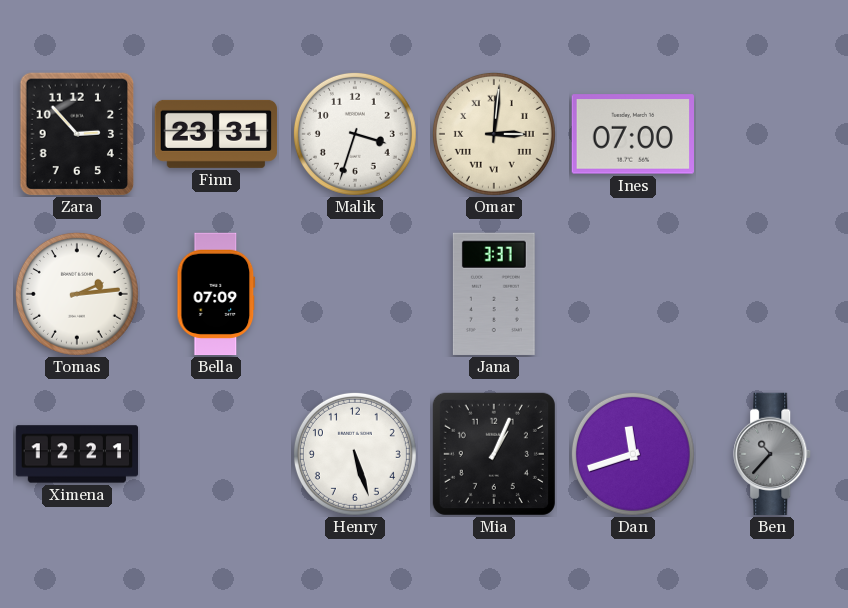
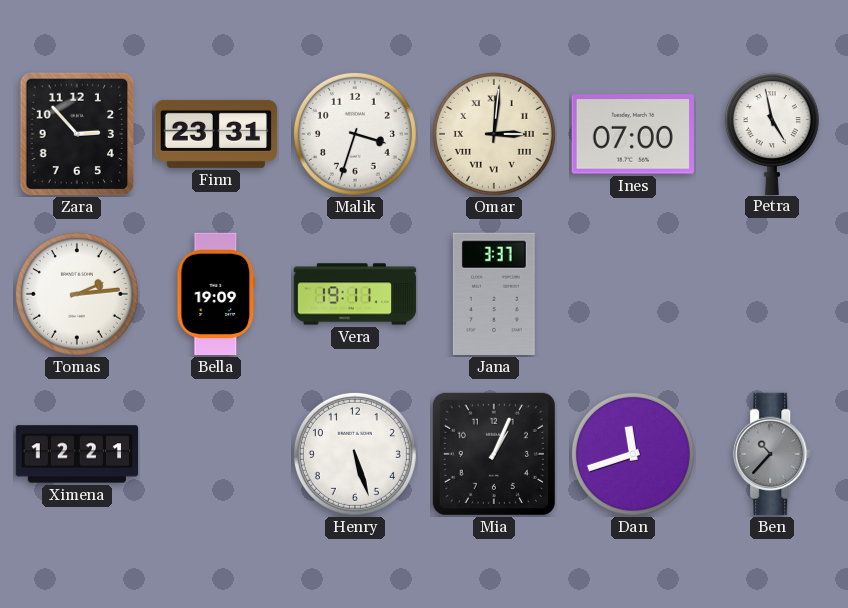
Petra: none -> 4:58 (772, 133)
Bella: 07:09 -> 19:09 (216, 294)
Vera: none -> 19:11 (355, 294)
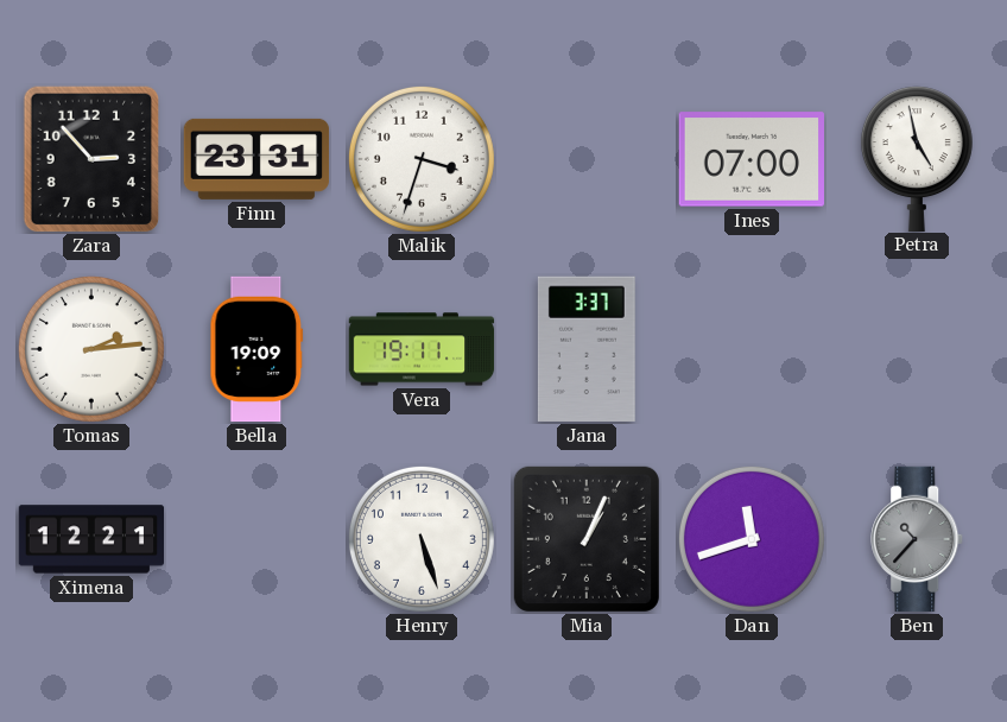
Omar: 3:01 -> none (494, 134)
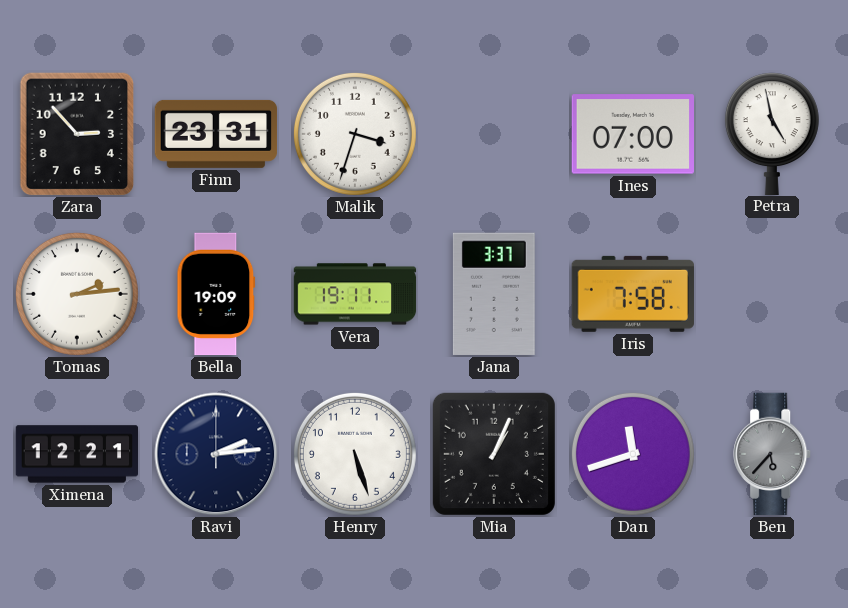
Iris: none -> 7:58 (633, 294)
Ravi: none -> 2:14 (216, 454)
Ben: 10:37 -> 5:37 (773, 454)
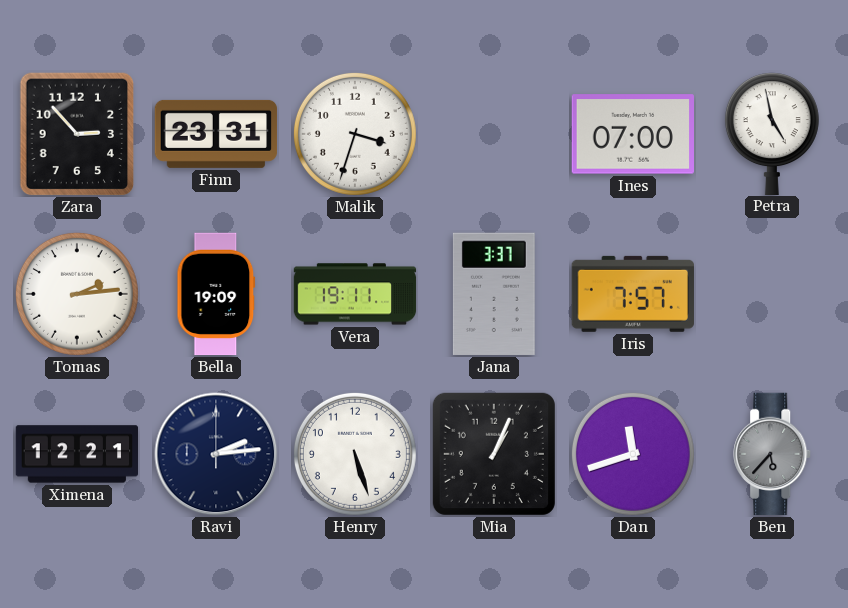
Iris: 7:58 -> 7:57 (633, 294)
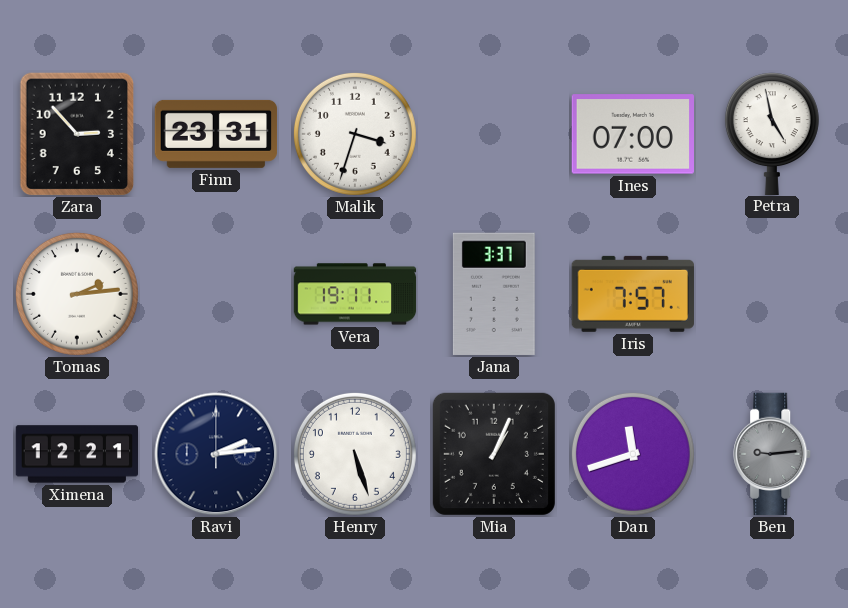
Bella: 19:09 -> none (216, 294)
Ben: 5:37 -> 9:14 (773, 454)
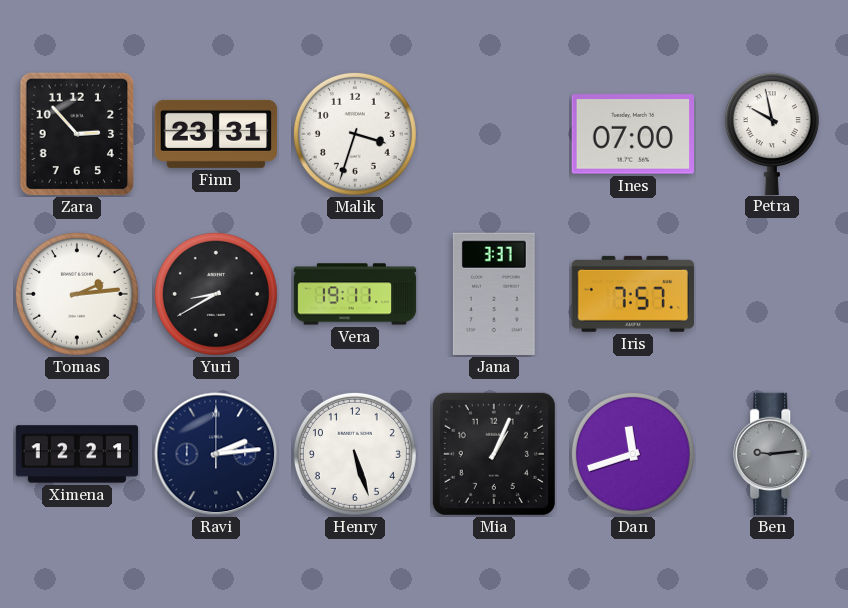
Petra: 4:58 -> 9:58 (772, 133)
Yuri: none -> 8:40 (216, 294)
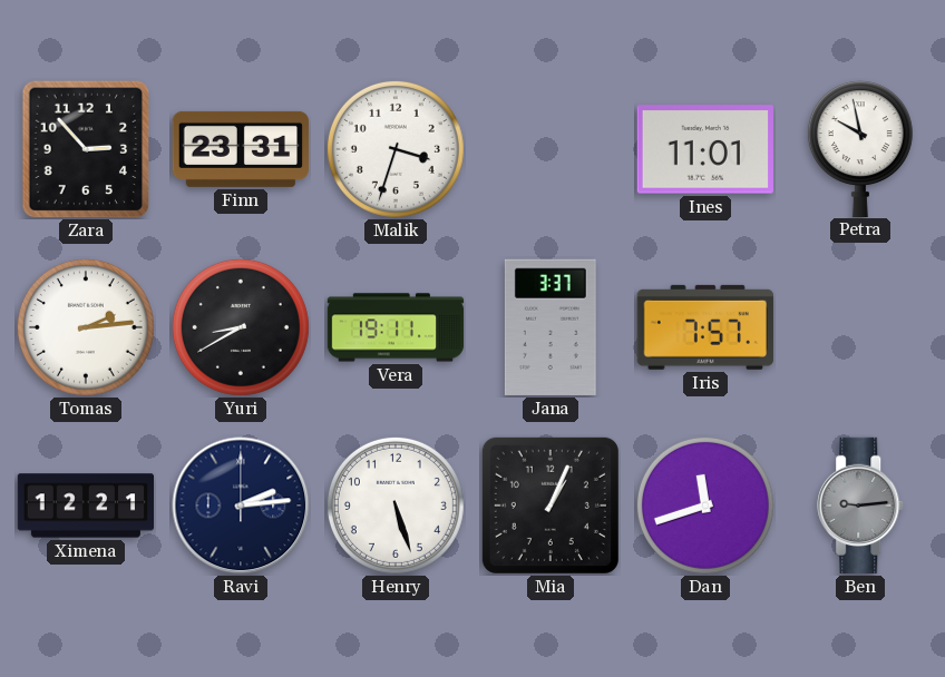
Ines: 07:00 -> 11:01 (704, 149)
